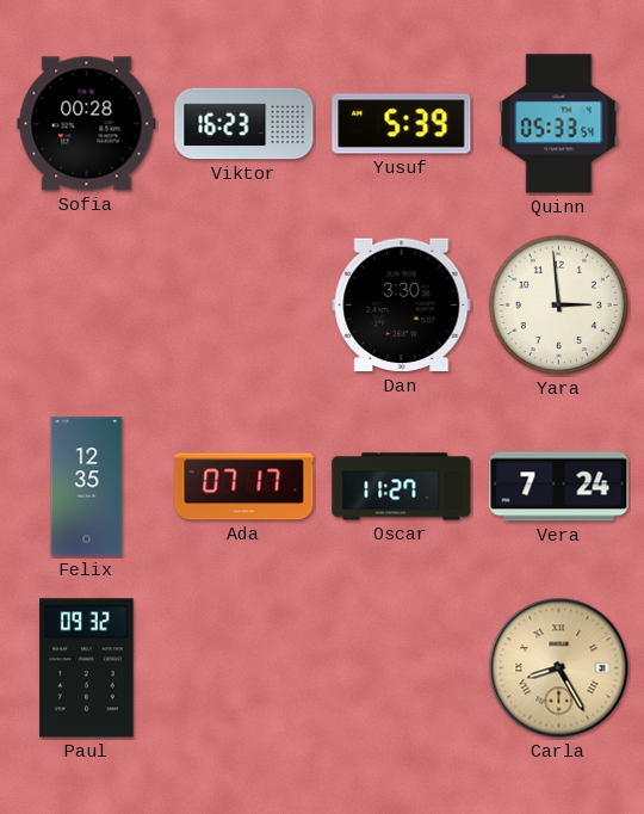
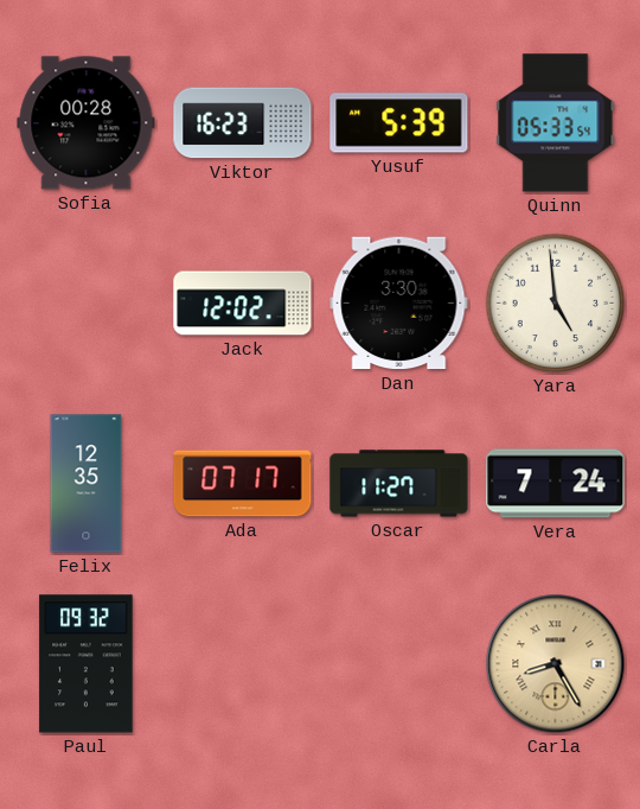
Jack: none -> 12:02 (243, 304)
Yara: 2:59 -> 4:59 (556, 304)
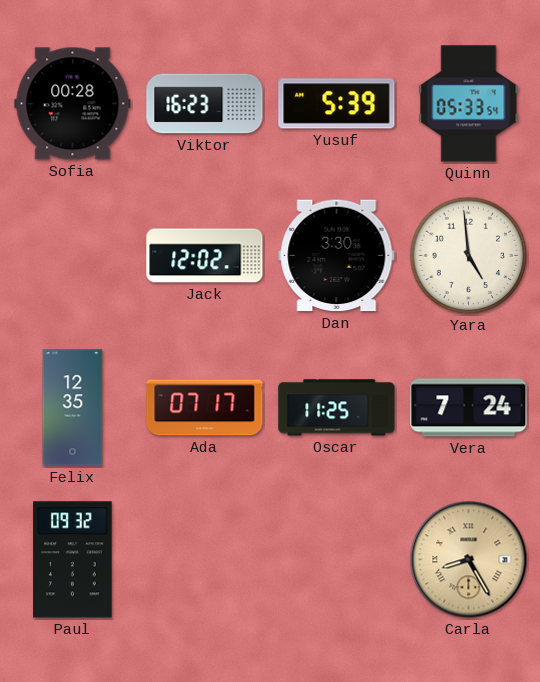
Oscar: 11:27 -> 11:25 (337, 408)
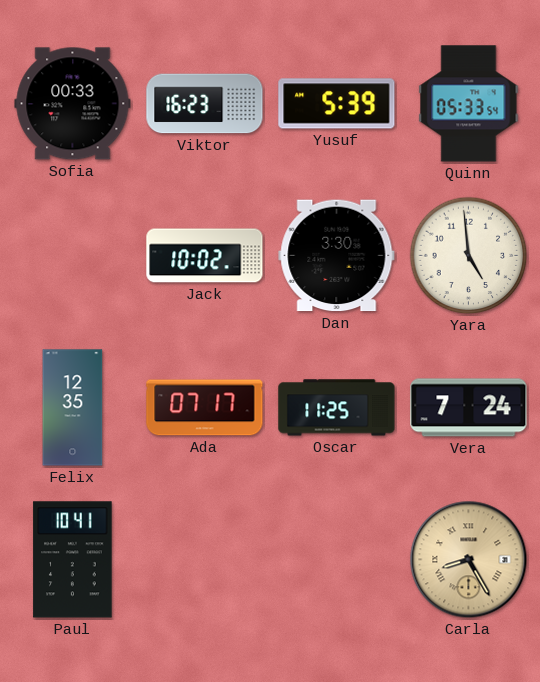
Sofia: 00:28 -> 00:33 (73, 104)
Jack: 12:02 -> 10:02 (205, 256)
Paul: 09:32 -> 10:41 (73, 560)
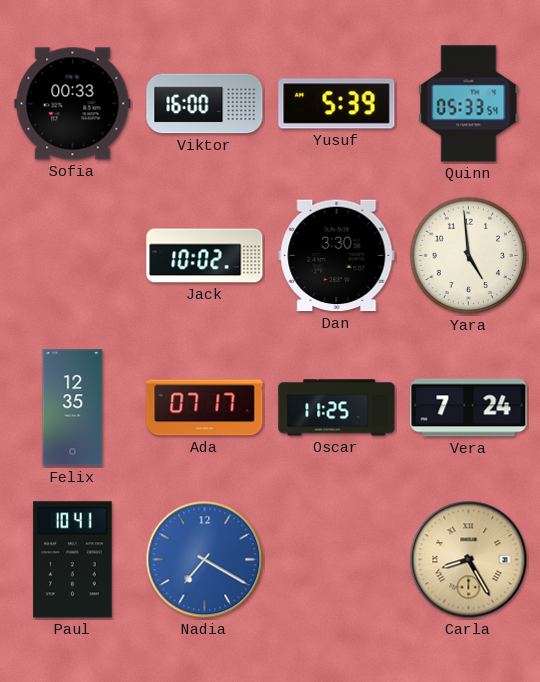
Viktor: 16:23 -> 16:00 (205, 104)
Nadia: none -> 7:20 (205, 560)
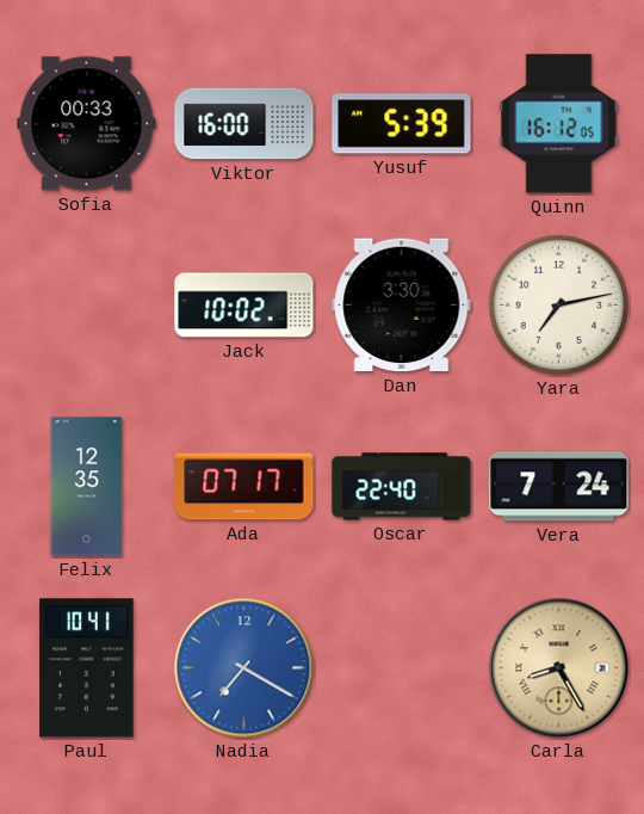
Quinn: 05:33 -> 16:12 (559, 124)
Yara: 4:59 -> 7:13 (559, 306)
Oscar: 11:25 -> 22:40 (402, 487)
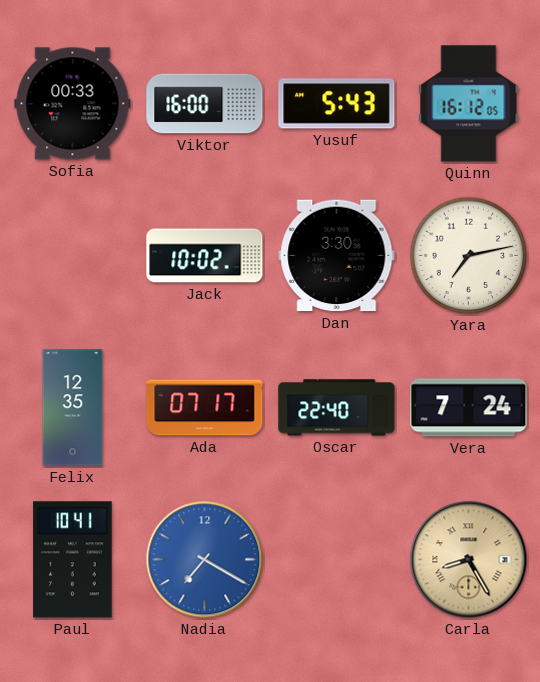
Yusuf: 5:39 -> 5:43 (337, 104)
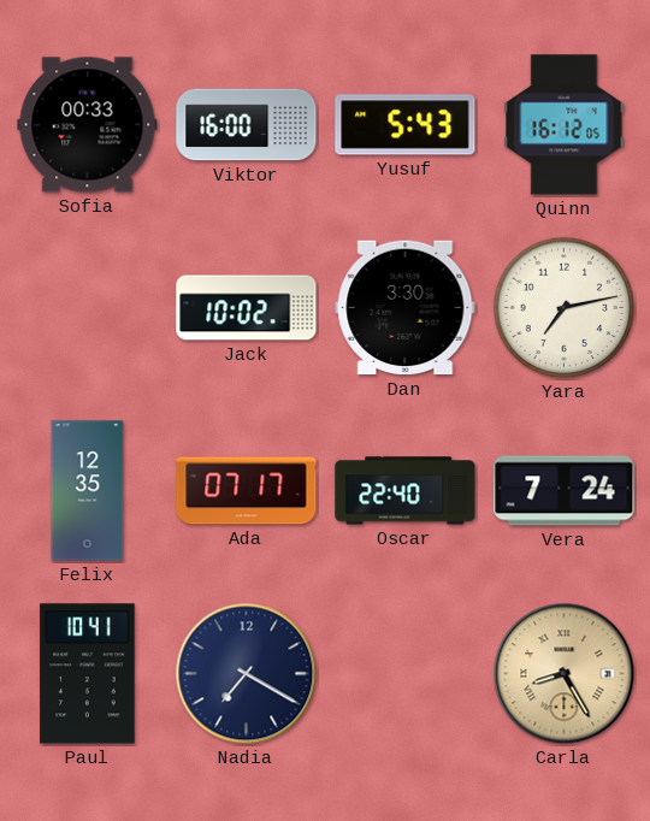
Nadia dial: blue -> navy (247, 674)
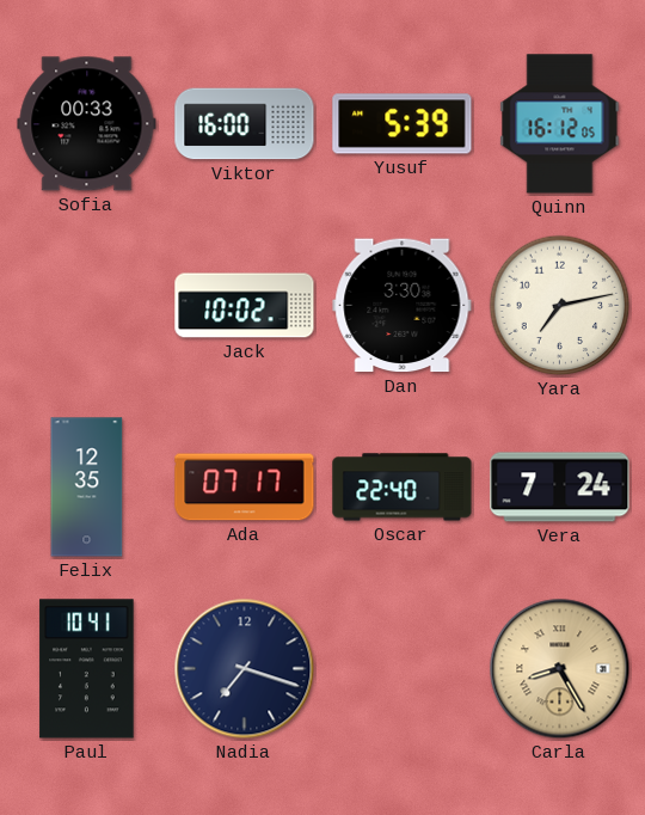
Yusuf: 5:43 -> 5:39 (403, 124)
Nadia: 7:20 -> 7:18 (245, 669)
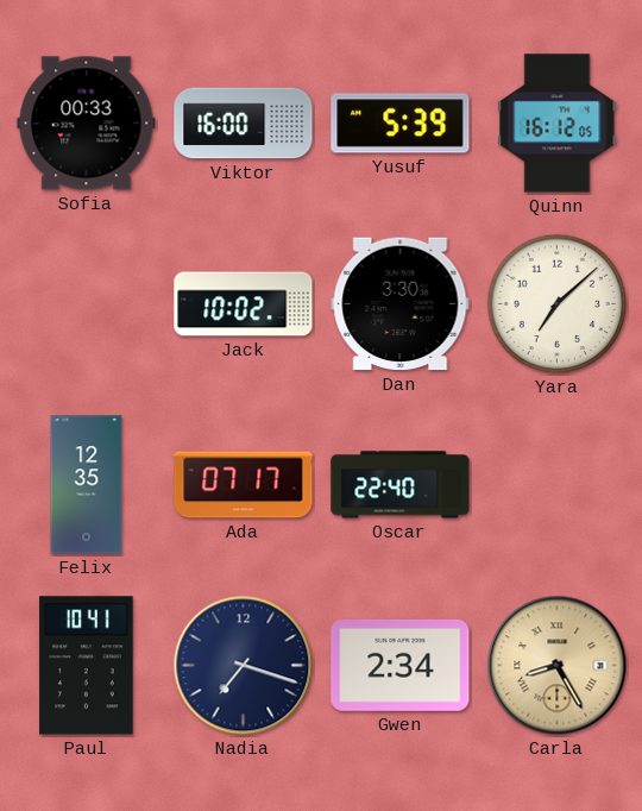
Yara: 7:13 -> 7:08 (558, 304)
Vera: 7:24 -> none (560, 488)
Gwen: none -> 2:34 (401, 665)
